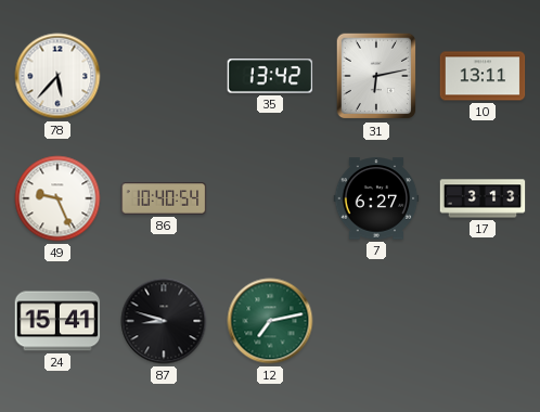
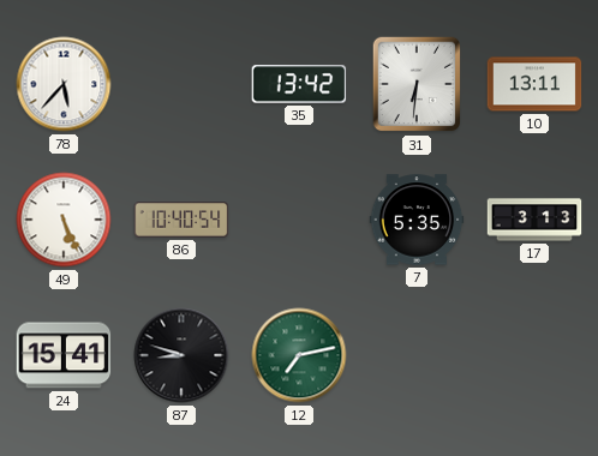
31: 6:13 -> 6:31 (417, 84)
49: 9:26 -> 5:26 (64, 220)
7: 6:27 -> 5:35 (417, 220)
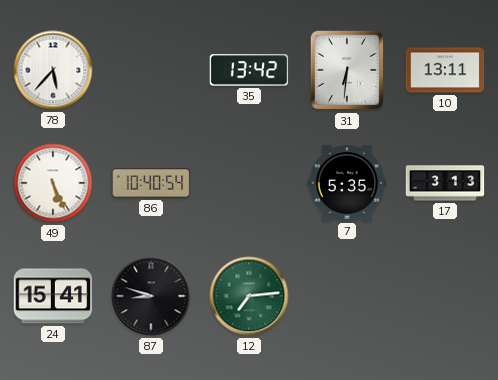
12: 7:13 -> 7:14 (249, 296)
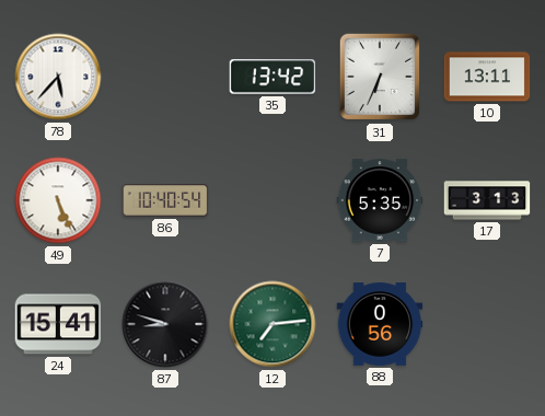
31: 6:31 -> 6:34 (380, 77)
88: none -> 0:56 (380, 324)
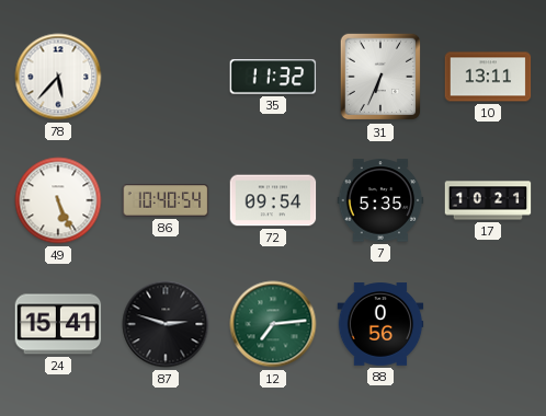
35: 13:42 -> 11:32 (273, 77)
72: none -> 09:54 (273, 200)
17: 3:13 -> 10:21 (488, 200)
87: 8:48 -> 2:48 (166, 324)
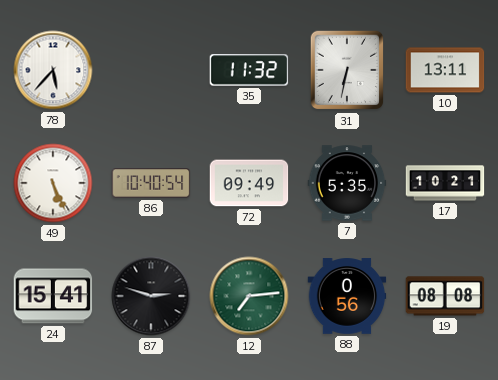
31: 6:34 -> 6:32 (347, 70)
72: 09:54 -> 09:49 (249, 183)
19: none -> 08:08 (445, 296)
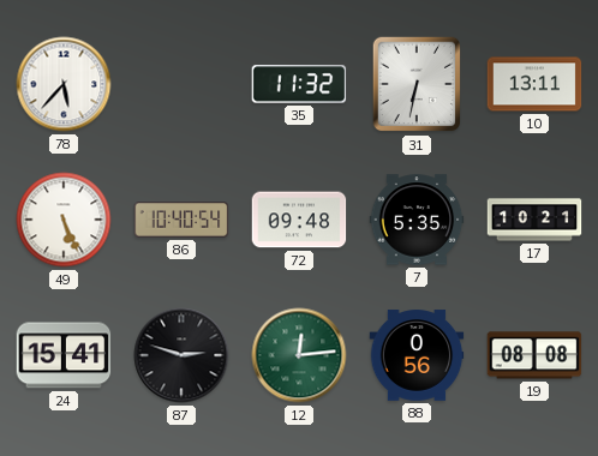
72: 09:49 -> 09:48 (299, 220)
12: 7:14 -> 12:14 (299, 355)
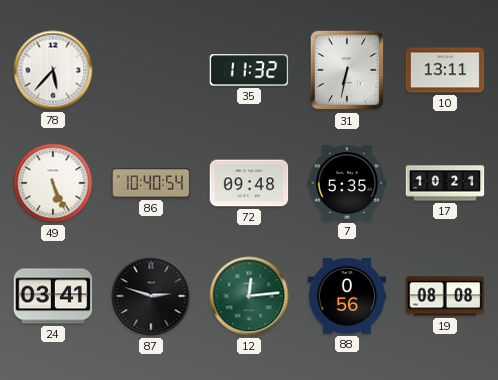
24: 15:41 -> 03:41 (53, 296)
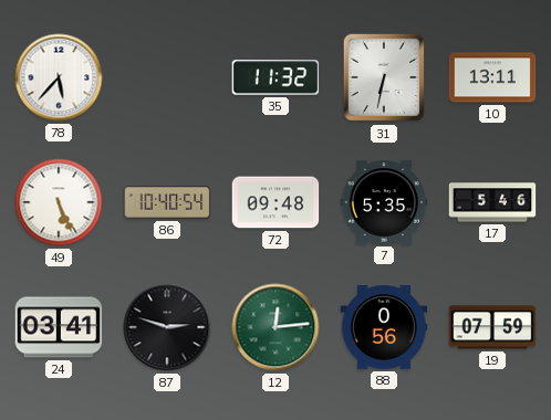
17: 10:21 -> 5:46 (492, 202)
19: 08:08 -> 07:59 (492, 327)
